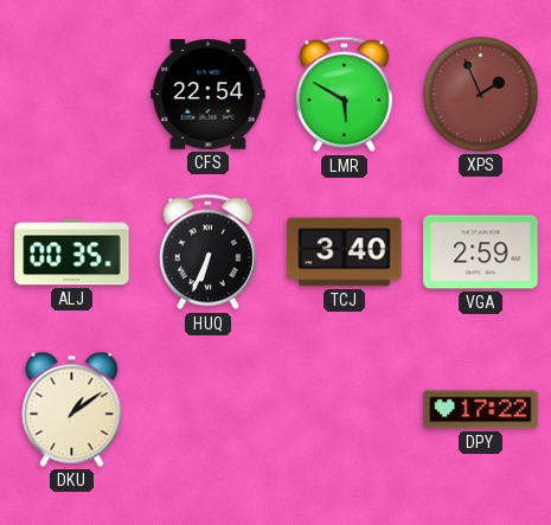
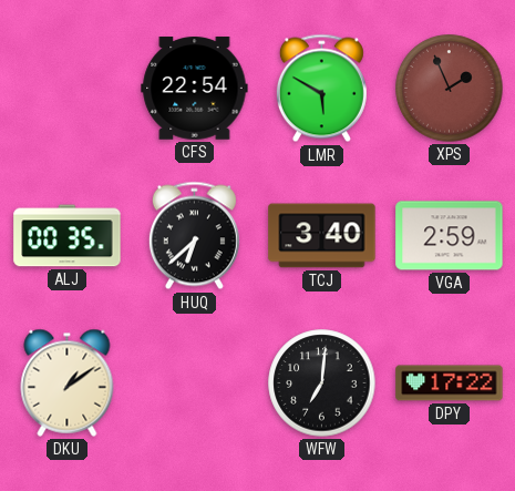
HUQ: 6:34 -> 6:38 (194, 236)
WFW: none -> 7:01 (322, 383)
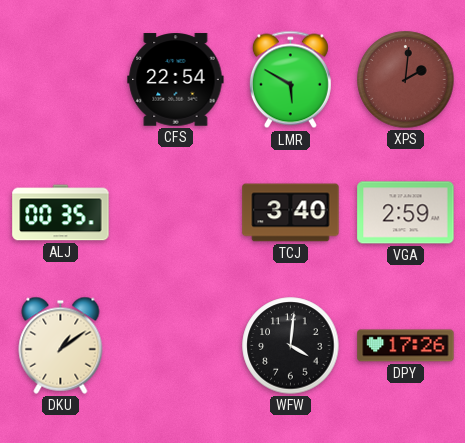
XPS: 1:56 -> 2:01 (406, 80)
HUQ: 6:38 -> none (194, 236)
WFW: 7:01 -> 4:01 (291, 346)
DPY: 17:22 -> 17:26 (406, 346)
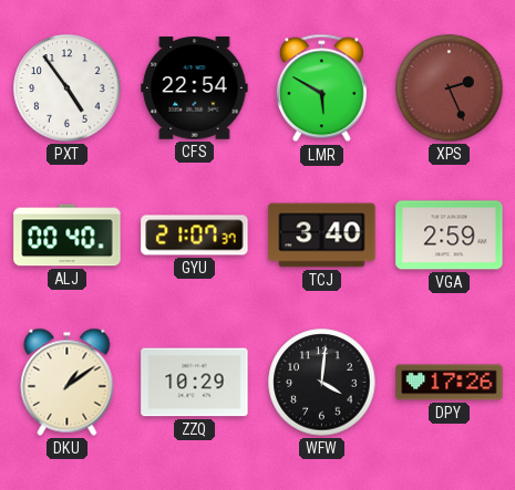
PXT: none -> 4:54 (68, 88)
XPS: 2:01 -> 2:26 (450, 88)
ALJ: 00:35 -> 00:40 (68, 236)
GYU: none -> 21:07 (195, 236)
ZZQ: none -> 10:29 (195, 383)
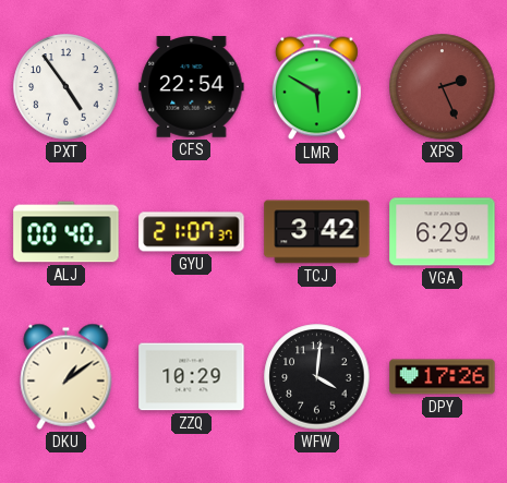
TCJ: 3:40 -> 3:42 (317, 232)
VGA: 2:59 -> 6:29 (443, 232)
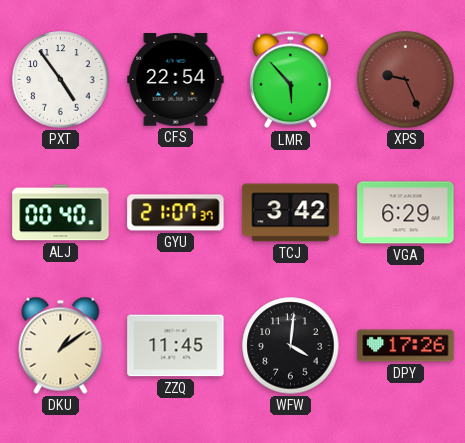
LMR: 5:50 -> 5:53 (290, 80)
XPS: 2:26 -> 9:26 (406, 80)
ZZQ: 10:29 -> 11:45 (176, 346)
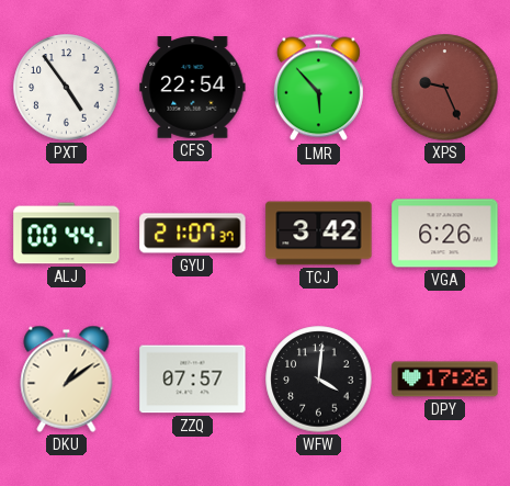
ALJ: 00:40 -> 00:44 (67, 234)
VGA: 6:29 -> 6:26 (445, 234)
ZZQ: 11:45 -> 07:57 (193, 380)
